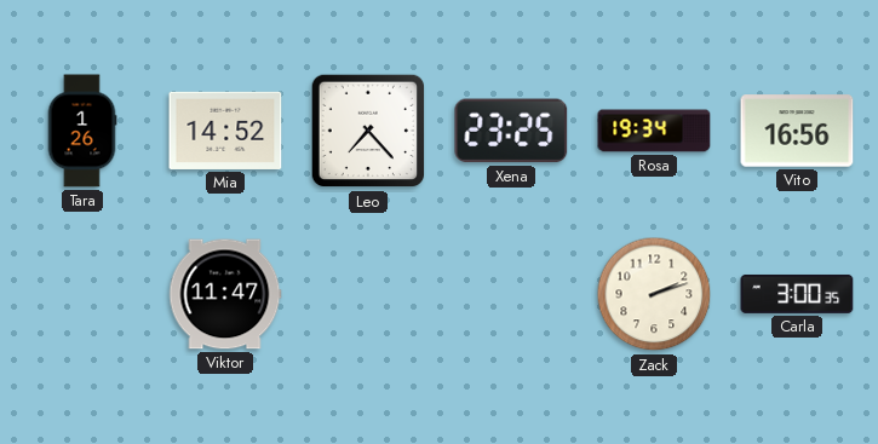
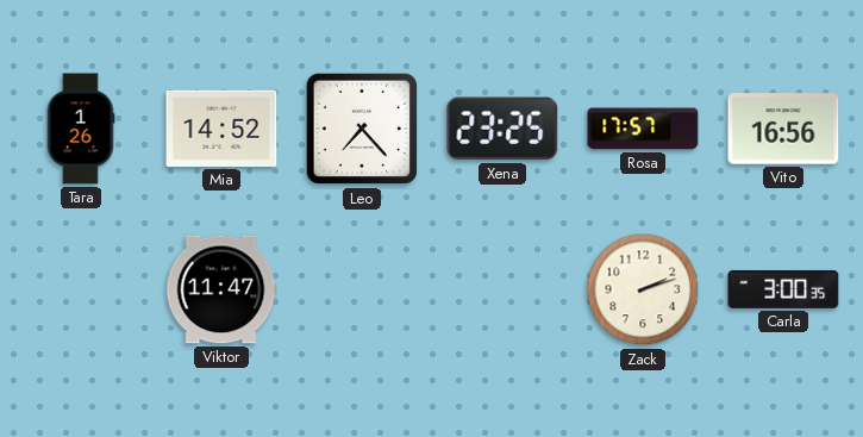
Rosa: 19:34 -> 17:57 (643, 129)
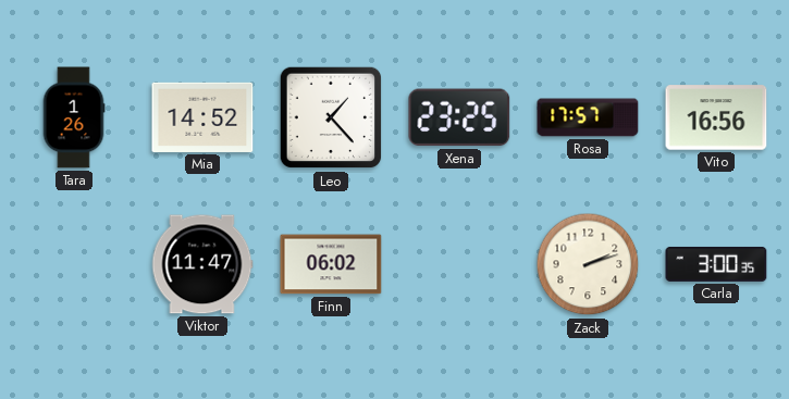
Leo: 7:23 -> 1:23 (331, 117)
Finn: none -> 06:02 (331, 264)
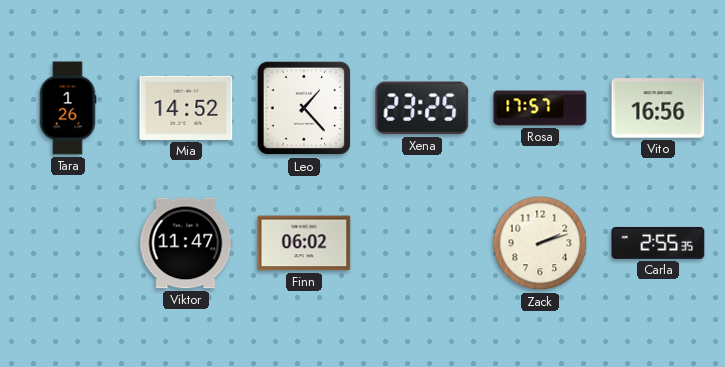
Carla: 3:00 -> 2:55 (658, 243)
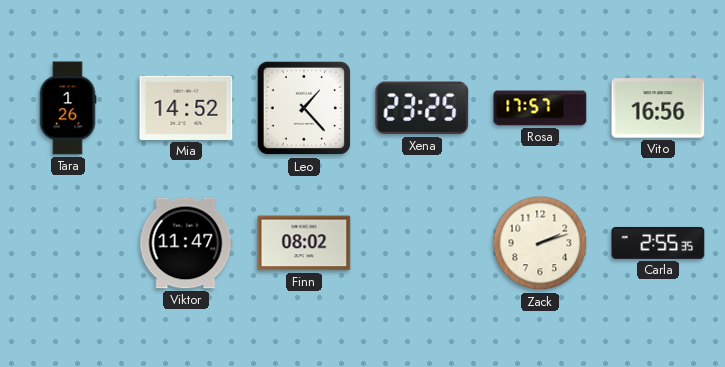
Finn: 06:02 -> 08:02 (304, 243)
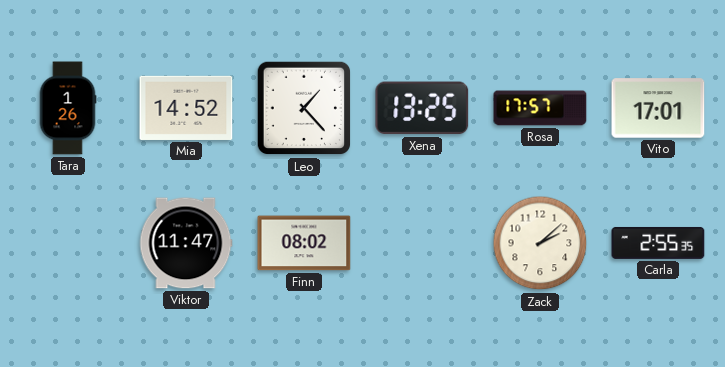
Xena: 23:25 -> 13:25 (422, 108)
Vito: 16:56 -> 17:01 (658, 108)
Zack: 2:12 -> 2:08 (540, 243)
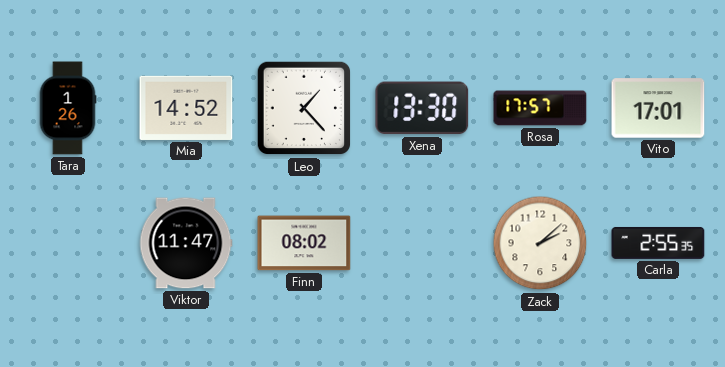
Xena: 13:25 -> 13:30 (422, 108)
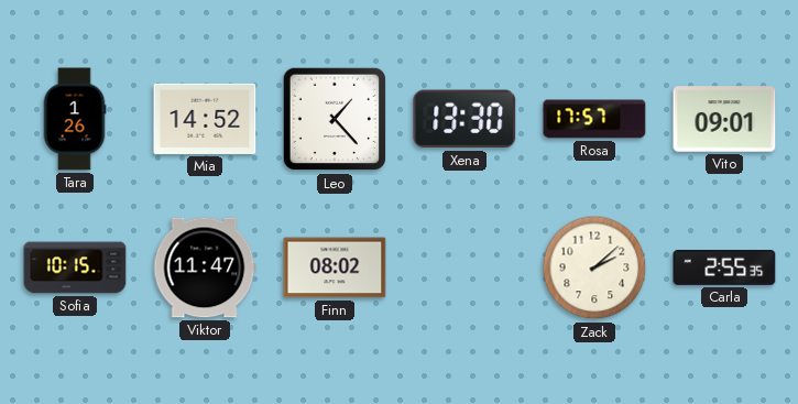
Vito: 17:01 -> 09:01 (724, 119)
Sofia: none -> 10:15 (75, 267)
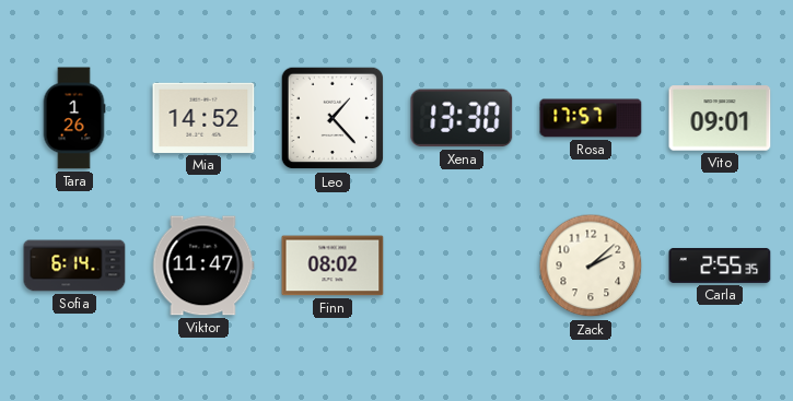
Sofia: 10:15 -> 6:14 (74, 266)
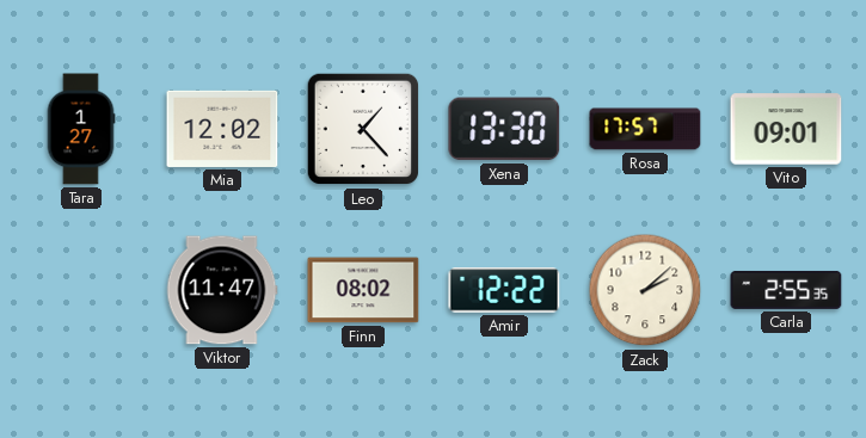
Tara: 1:26 -> 1:27 (81, 129)
Mia: 14:52 -> 12:02 (222, 129)
Sofia: 6:14 -> none (74, 266)
Amir: none -> 12:22 (504, 290)
